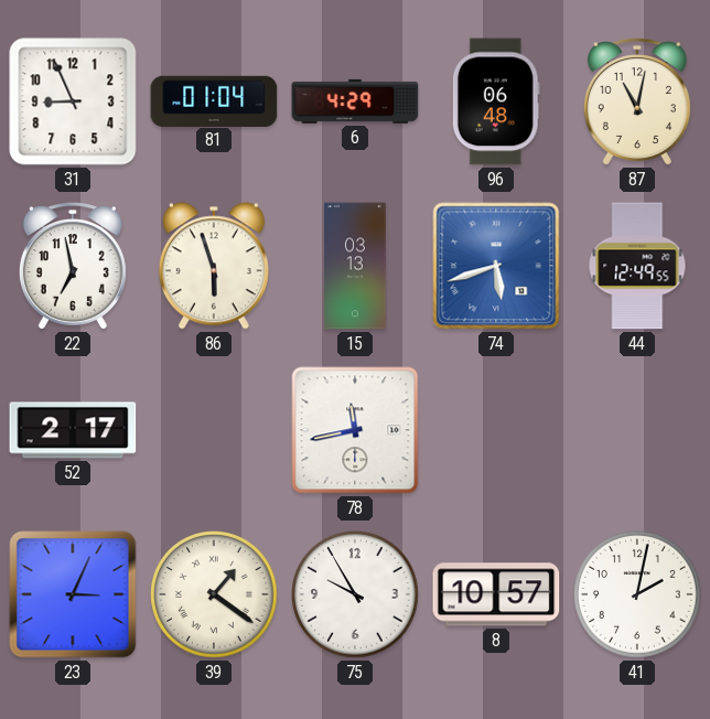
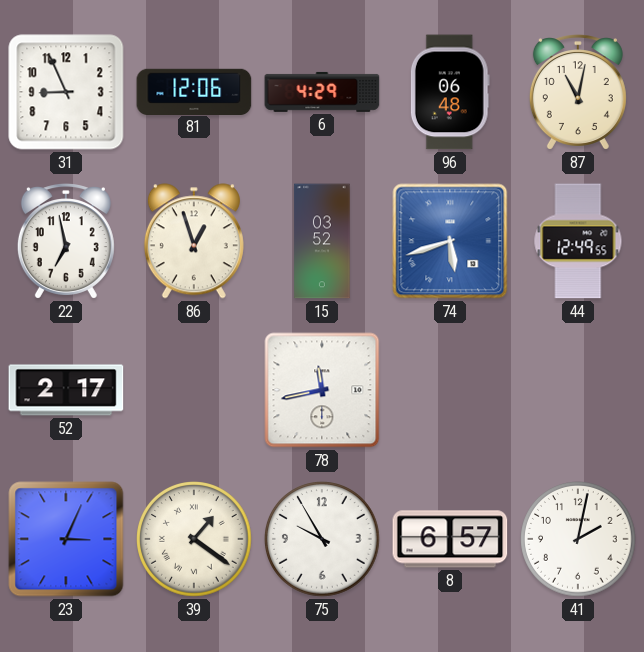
81: 01:04 -> 12:06 (194, 91)
86: 5:57 -> 12:57 (194, 241)
15: 03:13 -> 03:52 (322, 241)
8: 10:57 -> 6:57 (450, 539)
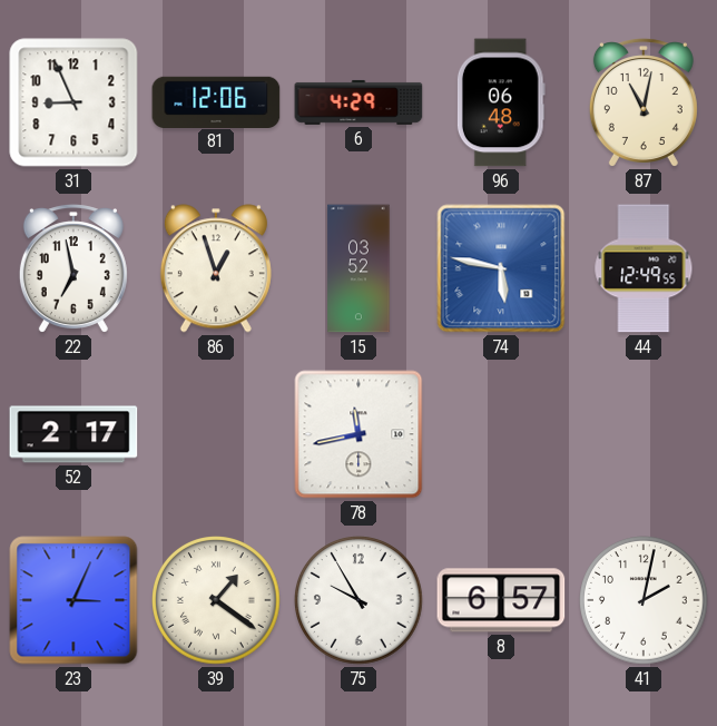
74: 5:42 -> 5:47 (501, 268)
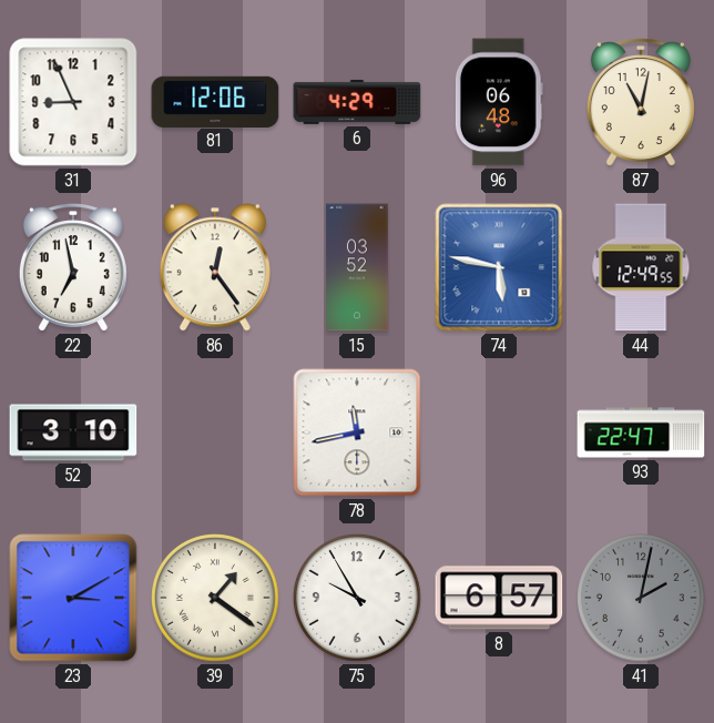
86: 12:57 -> 12:24 (215, 267)
52: 2:17 -> 3:10 (73, 432)
93: none -> 22:47 (641, 432)
23: 3:04 -> 3:10 (73, 598)
41 dial: white -> grey (641, 598)
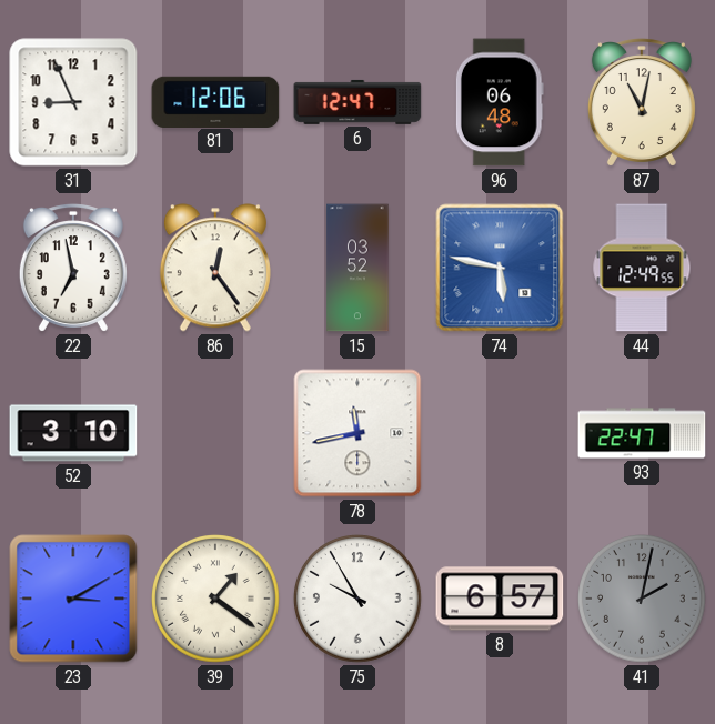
6: 4:29 -> 12:47 (357, 102)
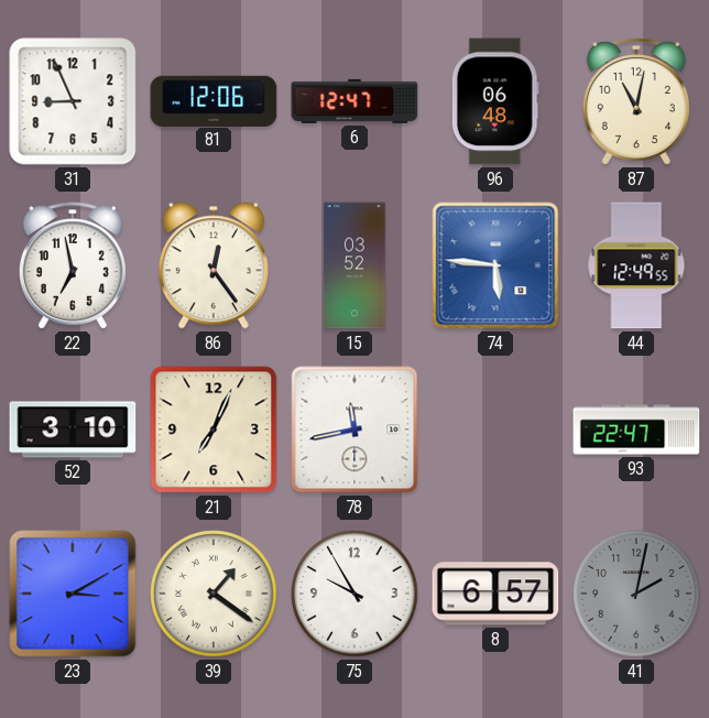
74: 5:47 -> 5:46 (495, 265)
21: none -> 7:04 (214, 429)
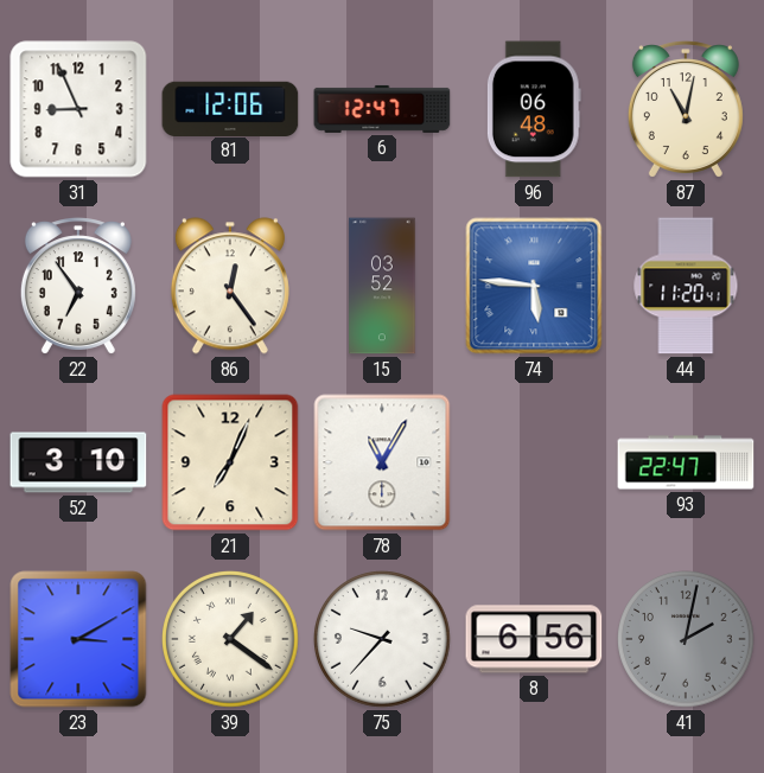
22: 6:58 -> 6:54 (78, 286)
44: 12:49 -> 11:20 (686, 286)
78: 11:43 -> 11:05 (382, 462)
75: 9:55 -> 9:37 (382, 639)
8: 6:57 -> 6:56 (534, 639)
